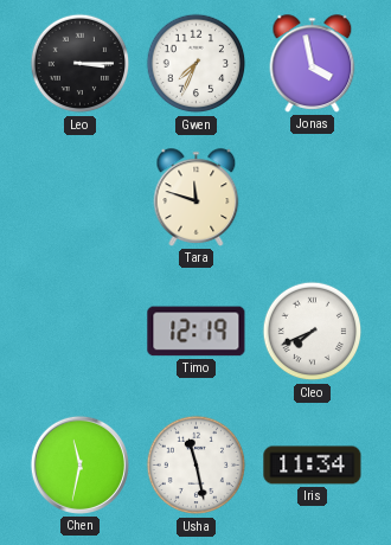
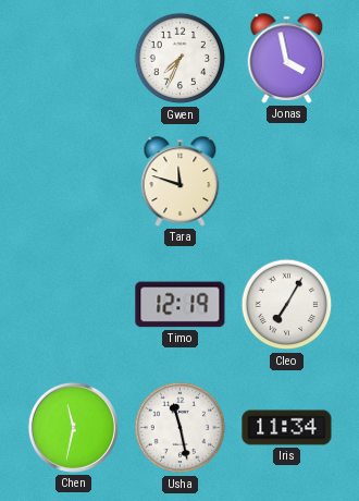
Leo: 3:15 -> none (81, 64)
Cleo: 7:41 -> 7:05 (287, 305)
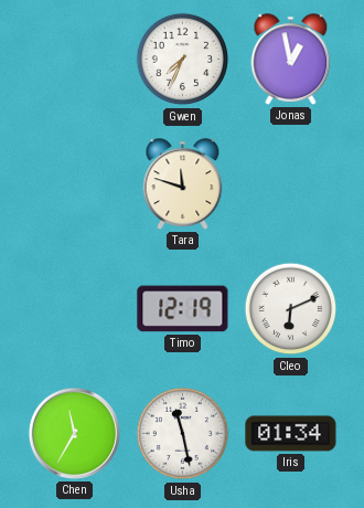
Jonas: 3:58 -> 12:58 (291, 60)
Cleo: 7:05 -> 6:11 (291, 309)
Chen: 11:32 -> 11:35 (74, 433)
Iris: 11:34 -> 01:34 (291, 434)
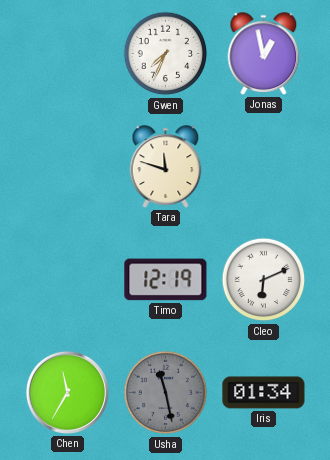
Usha dial: white -> grey (166, 393)
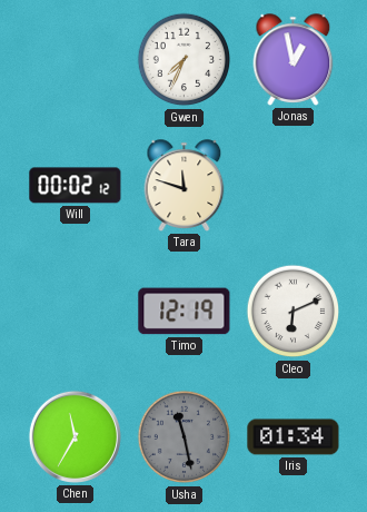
Will: none -> 00:02 (76, 186)
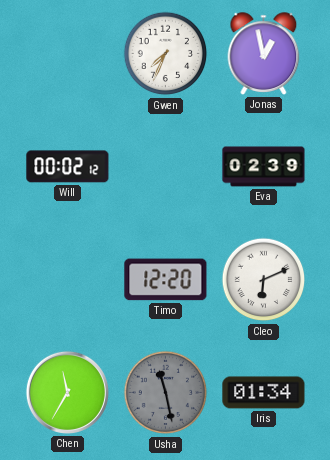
Tara: 11:48 -> none (185, 186)
Eva: none -> 02:39 (264, 167)
Timo: 12:19 -> 12:20 (166, 280)
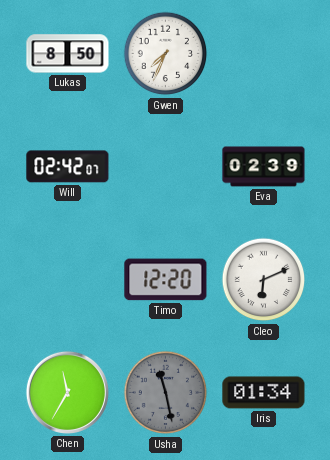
Lukas: none -> 8:50 (68, 54)
Jonas: 12:58 -> none (264, 54)
Will: 00:02 -> 02:42 (68, 167)
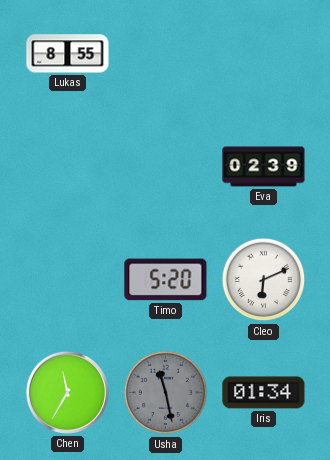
Lukas: 8:50 -> 8:55 (68, 54)
Gwen: 7:34 -> none (166, 54)
Will: 02:42 -> none (68, 167)
Timo: 12:20 -> 5:20 (166, 280)
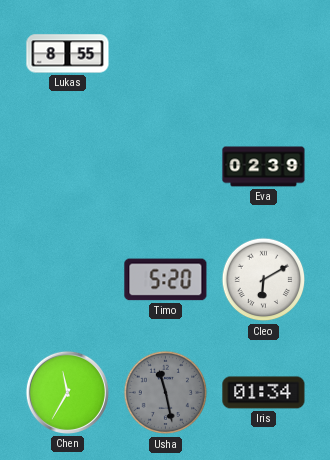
Cleo: 6:11 -> 6:10 (264, 280)
